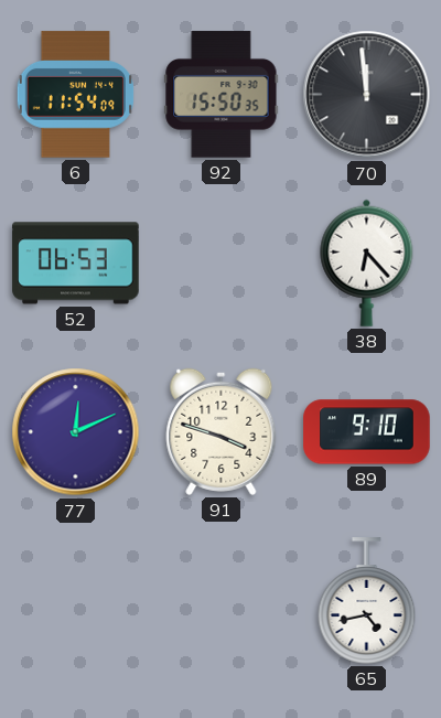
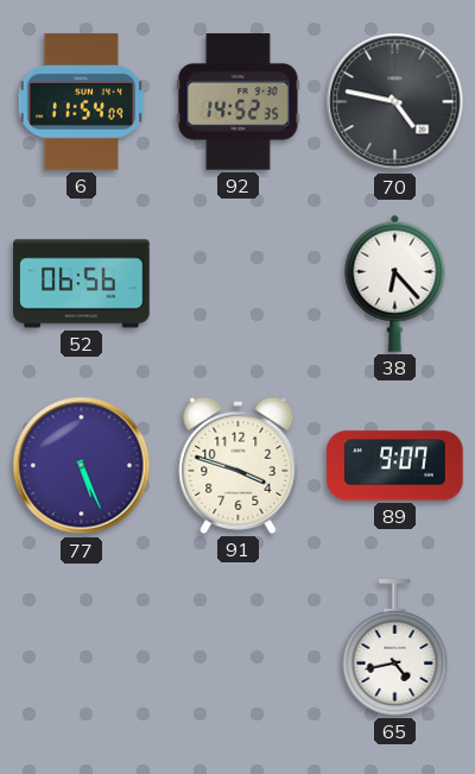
92: 15:50 -> 14:52 (239, 102)
70: 11:59 -> 4:47 (395, 102)
52: 06:53 -> 06:56 (82, 284)
77: 12:11 -> 5:26 (82, 466)
89: 9:10 -> 9:07 (395, 466)
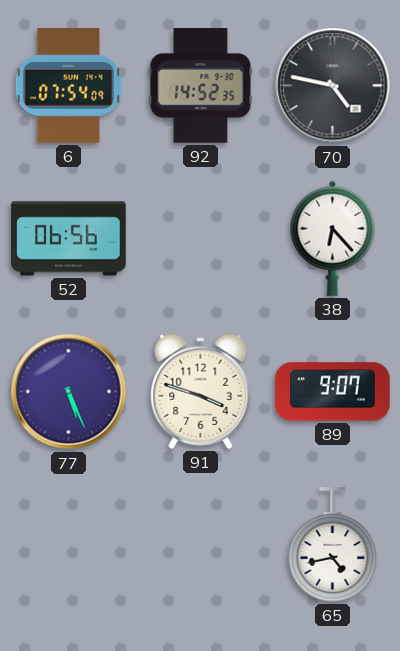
6: 11:54 -> 07:54 (68, 86)
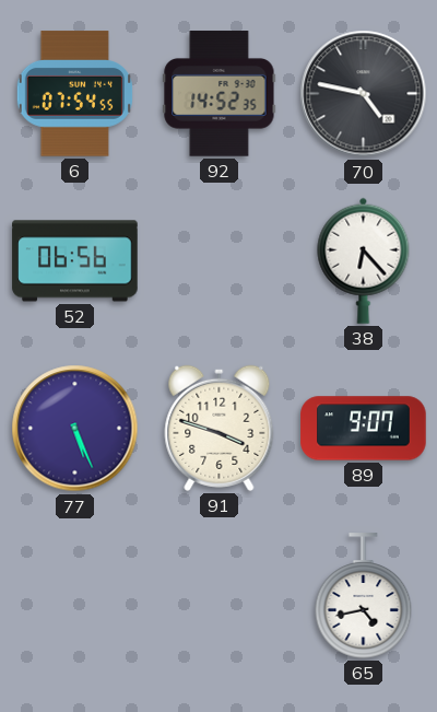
6: 07:54:09 -> 07:54:55 (74, 94)
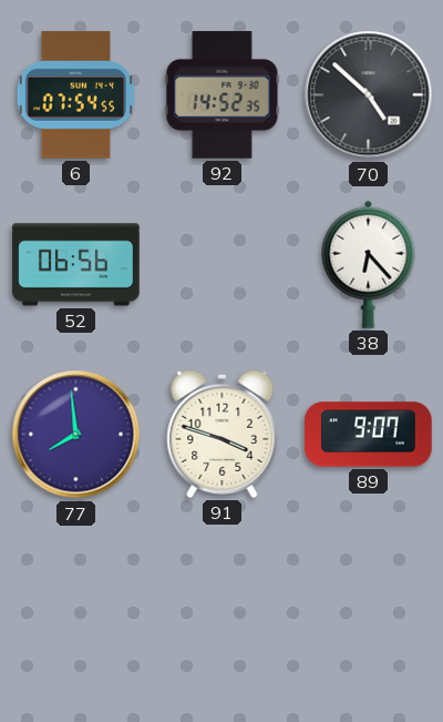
70: 4:47 -> 4:52 (369, 95)
77: 5:26 -> 7:59 (76, 435)
65: 4:43 -> none (364, 596)
